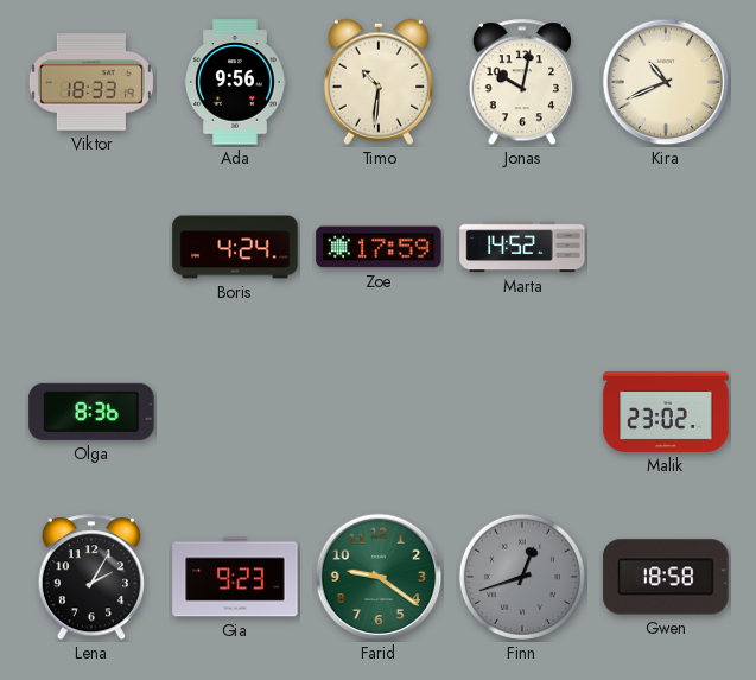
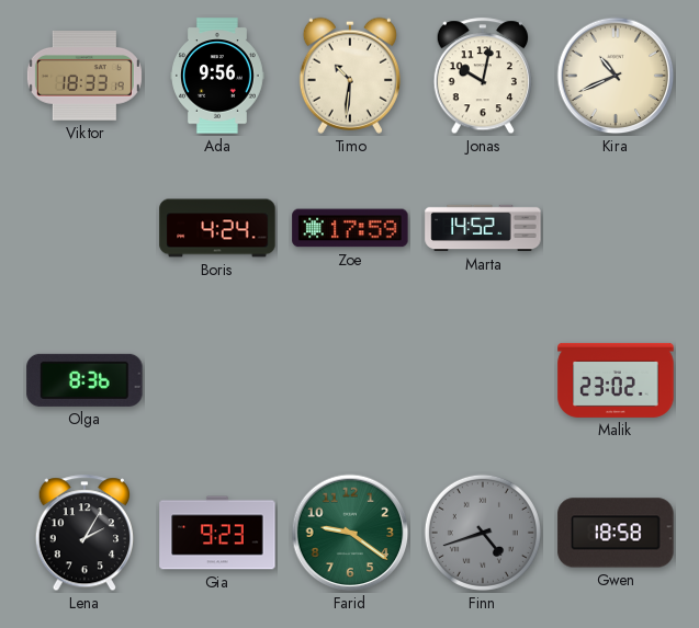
Finn: 12:42 -> 4:42 (483, 533)
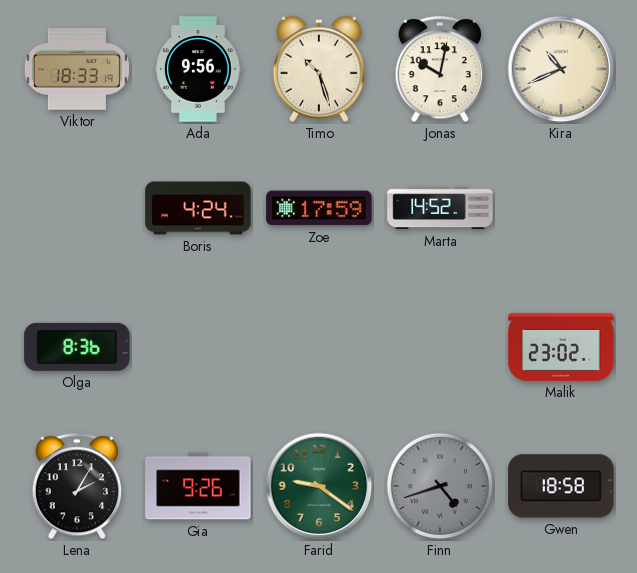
Timo: 10:31 -> 10:27 (319, 69)
Gia: 9:23 -> 9:26 (198, 486)
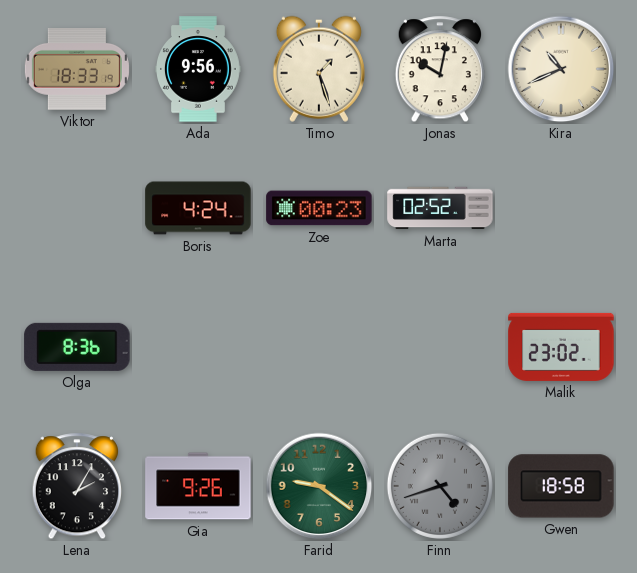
Timo: 10:27 -> 1:27 (319, 69)
Zoe: 17:59 -> 00:23 (319, 208)
Marta: 14:52 -> 02:52 (440, 208)
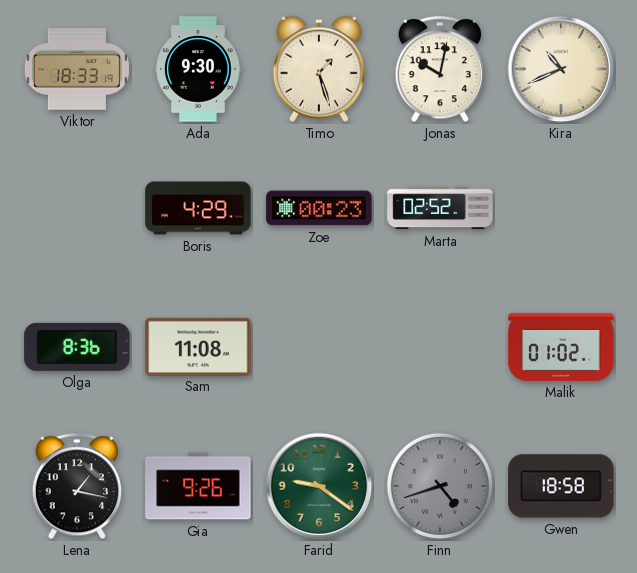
Ada: 9:56 -> 9:30 (199, 69)
Boris: 4:24 -> 4:29 (198, 208)
Sam: none -> 11:08 (198, 346)
Malik: 23:02 -> 01:02 (561, 347)
Lena: 2:05 -> 1:17 (76, 487)
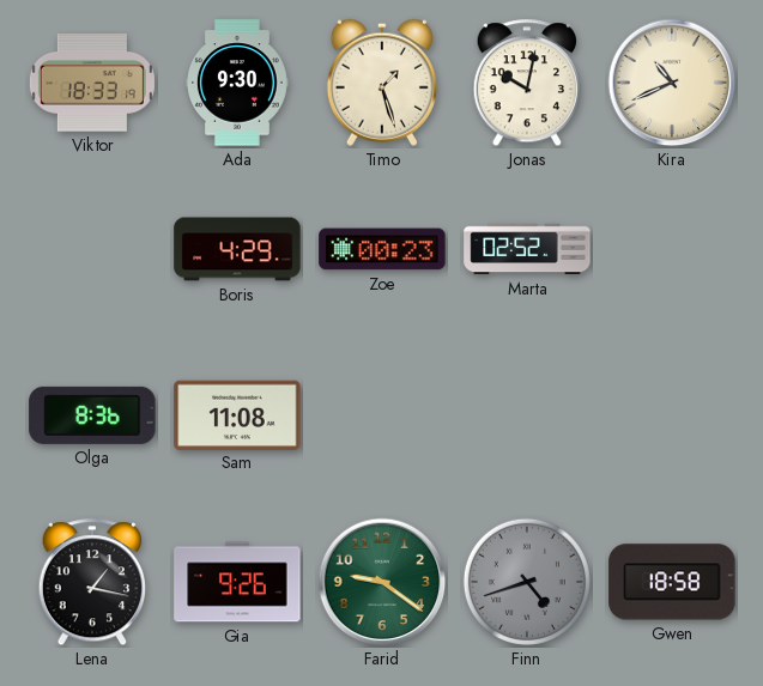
Malik: 01:02 -> none (561, 347)
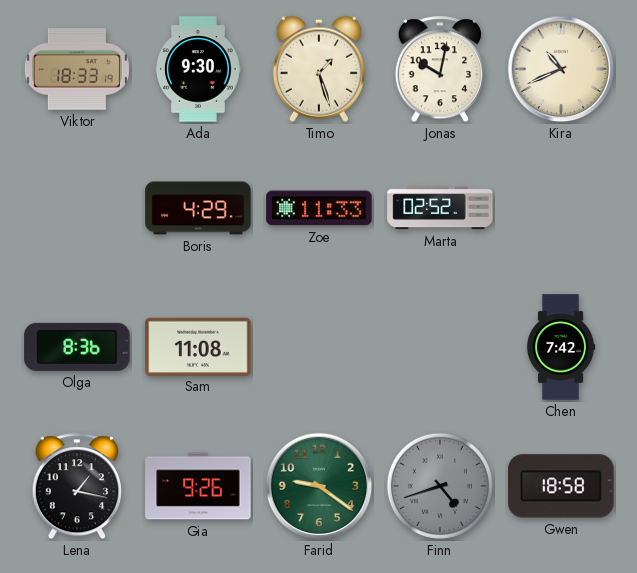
Zoe: 00:23 -> 11:33 (319, 208)
Chen: none -> 7:42 (561, 347)
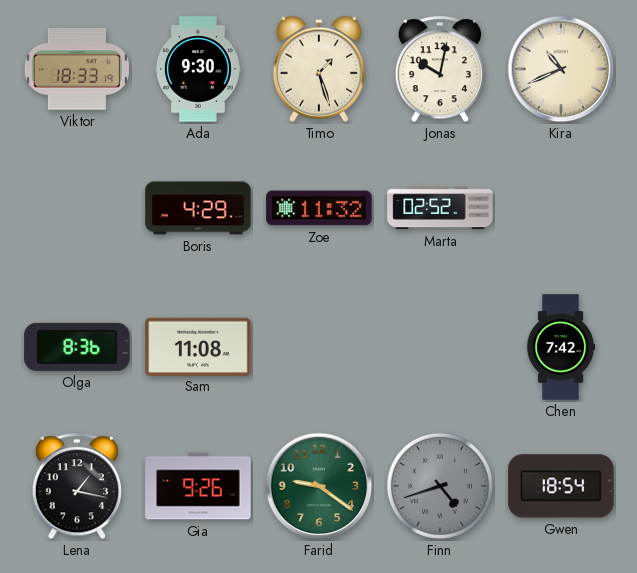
Zoe: 11:33 -> 11:32 (319, 208)
Gwen: 18:58 -> 18:54 (561, 486)
